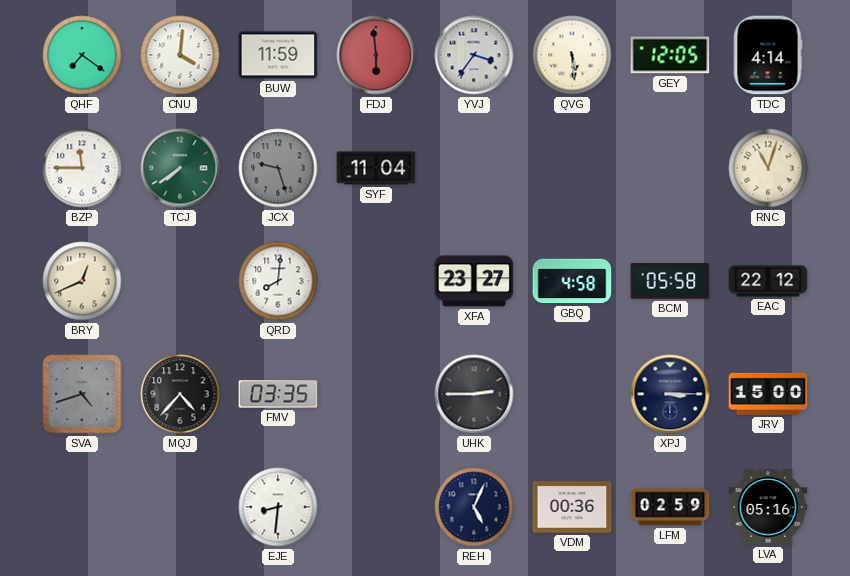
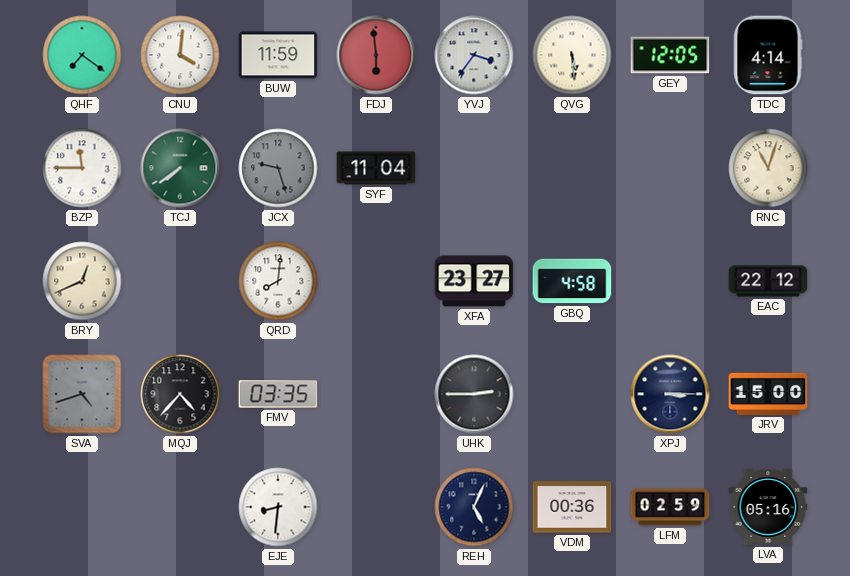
BCM: 05:58 -> none (670, 281)
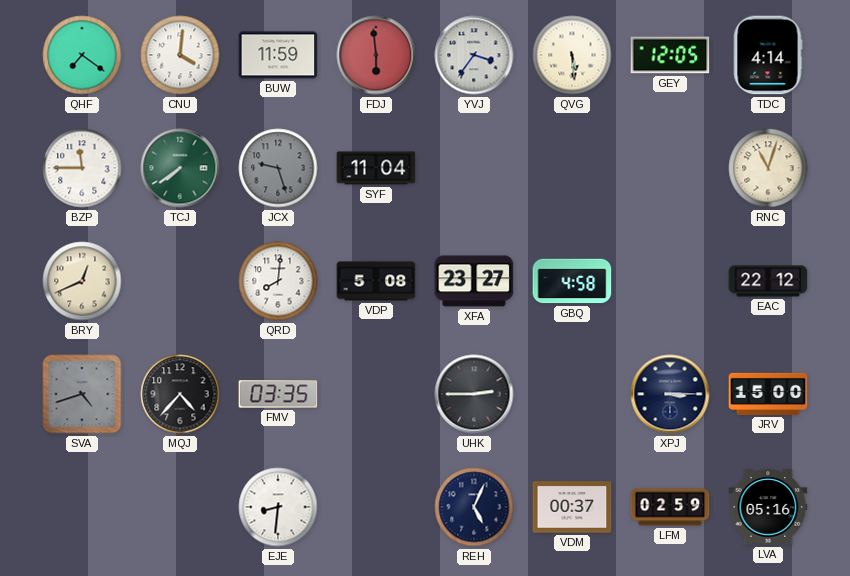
VDP: none -> 5:08 (376, 281)
VDM: 00:36 -> 00:37 (572, 507)
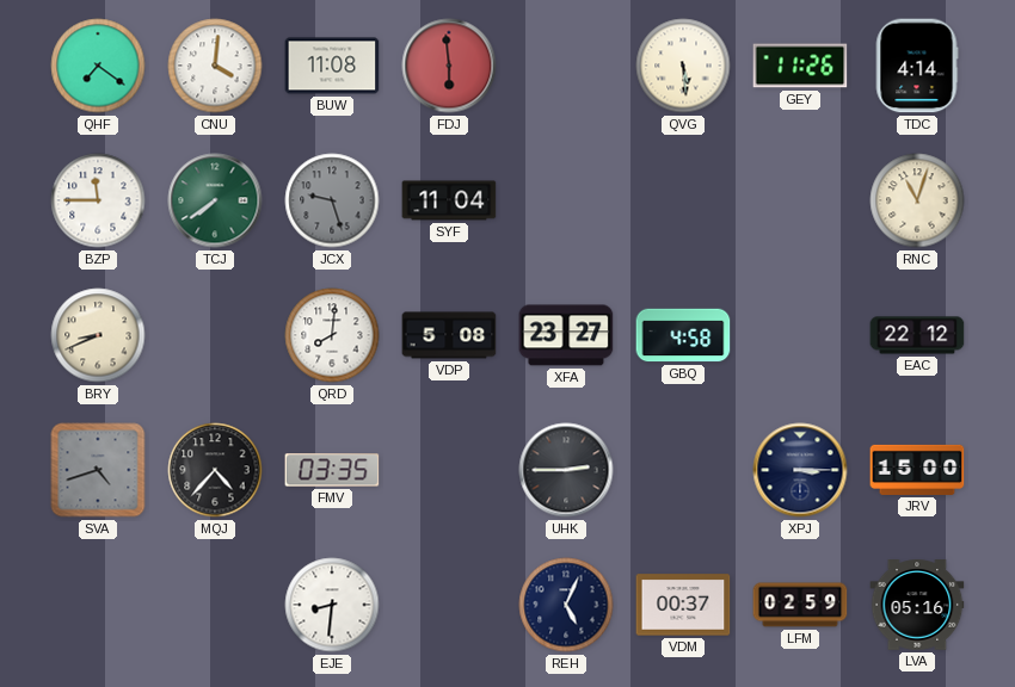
BUW: 11:59 -> 11:08 (332, 66)
YVJ: 3:36 -> none (474, 55)
GEY: 12:05 -> 11:26 (800, 66)
BRY: 12:41 -> 8:41 (98, 335)
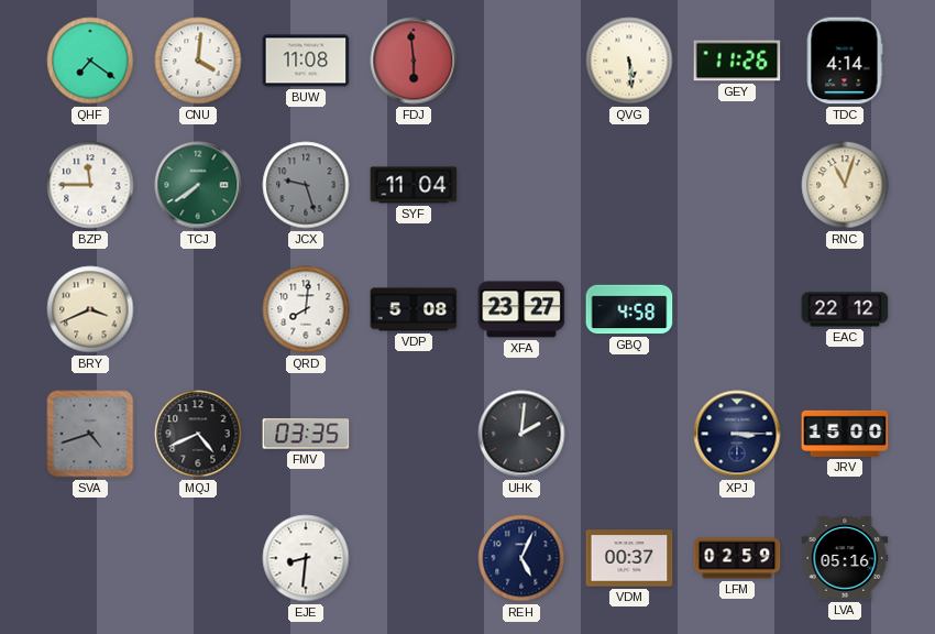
BRY: 8:41 -> 3:41 (90, 309)
MQJ: 4:37 -> 4:41 (198, 434)
UHK: 2:45 -> 2:01 (521, 434)
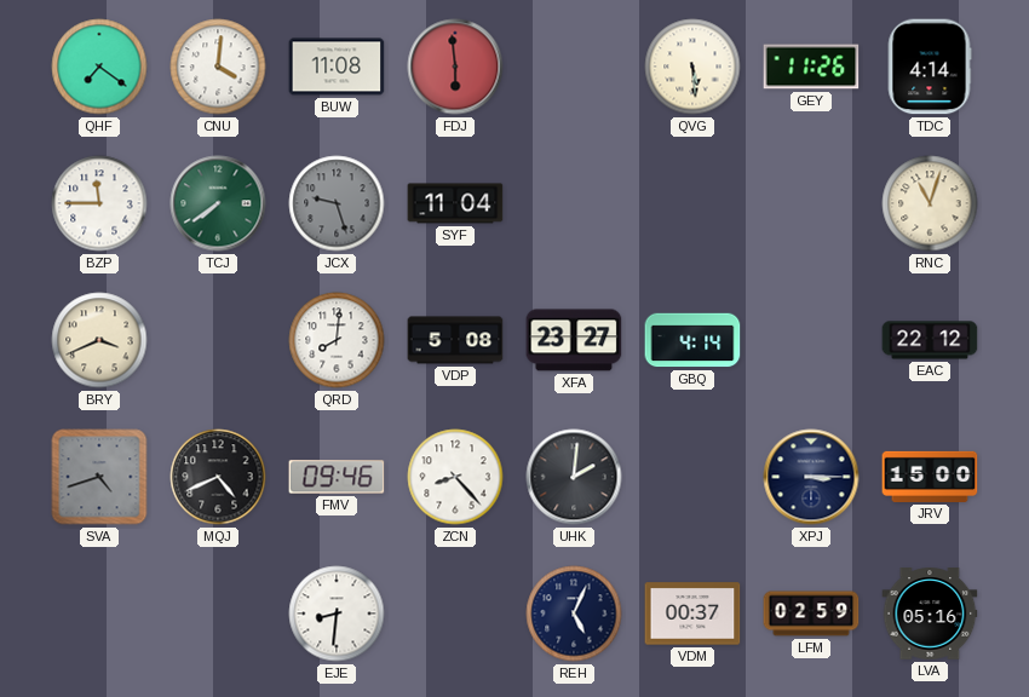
GBQ: 4:58 -> 4:14 (692, 340)
FMV: 03:35 -> 09:46 (337, 477)
ZCN: none -> 8:23 (455, 477)
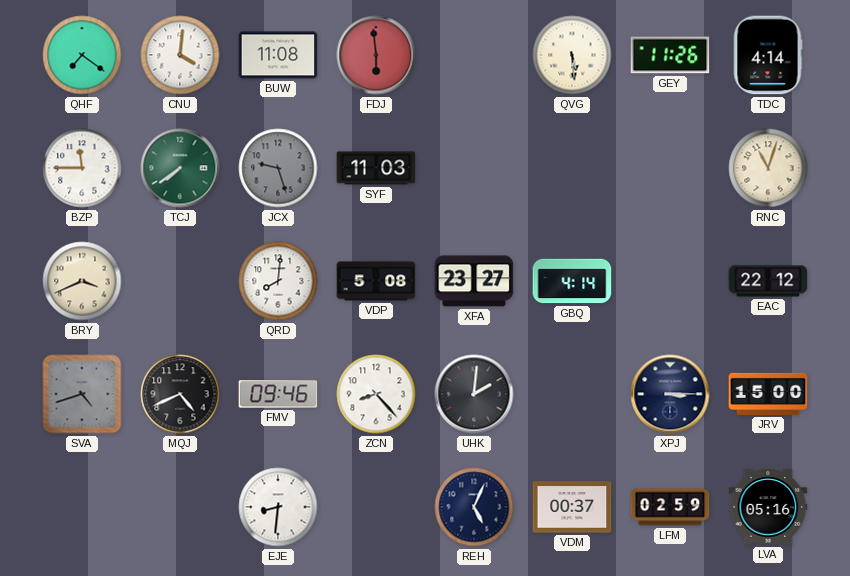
SYF: 11:04 -> 11:03 (376, 168)
